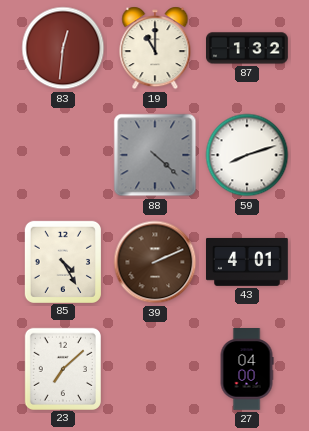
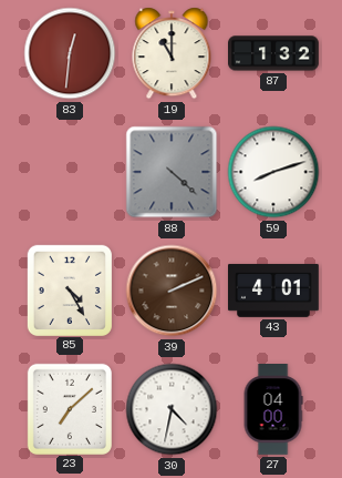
30: none -> 4:32 (172, 409)
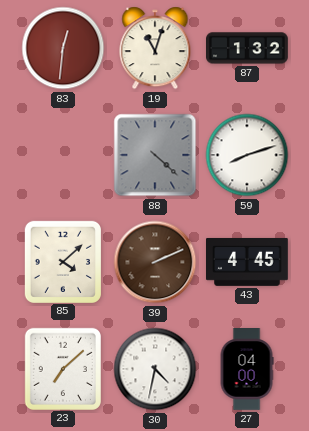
19: 11:00 -> 11:03 (155, 48)
85: 4:25 -> 4:08 (63, 261)
43: 4:01 -> 4:45 (248, 262)
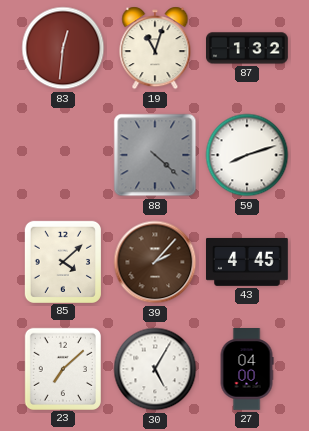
39: 2:11 -> 2:07 (155, 262)
30: 4:32 -> 5:05 (155, 369)
